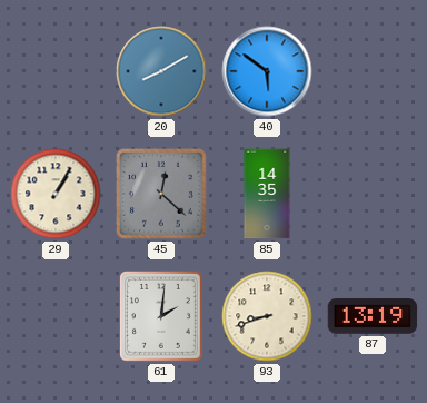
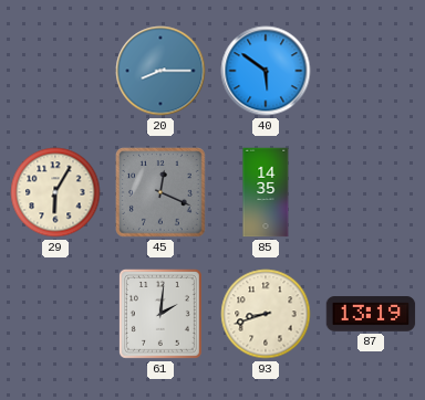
20: 8:10 -> 8:15 (160, 71)
29: 1:05 -> 6:05 (55, 192)
45: 12:22 -> 12:19 (160, 192)
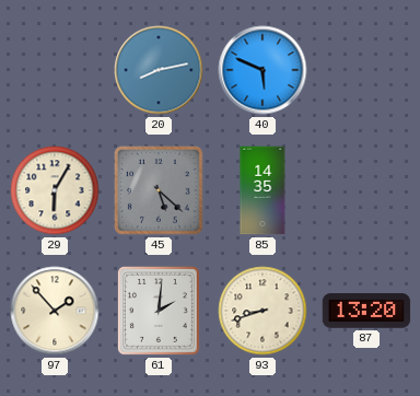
20: 8:15 -> 8:13 (159, 70)
40: 5:51 -> 5:49 (262, 70)
45: 12:19 -> 5:22 (159, 190)
97: none -> 1:53 (55, 311)
87: 13:19 -> 13:20 (366, 311)
